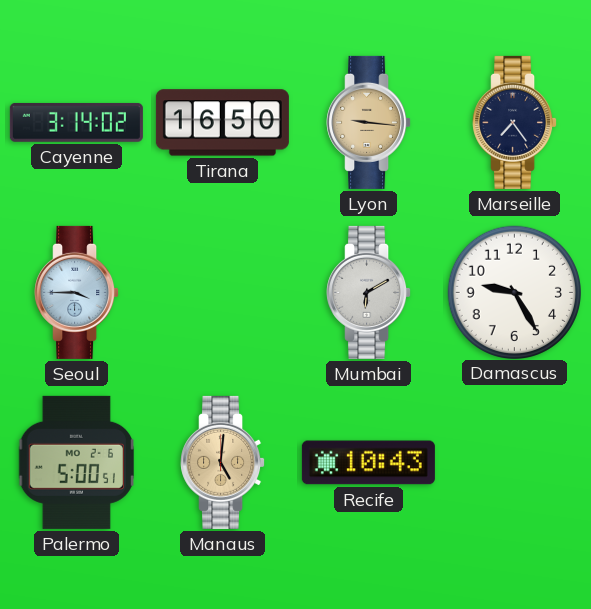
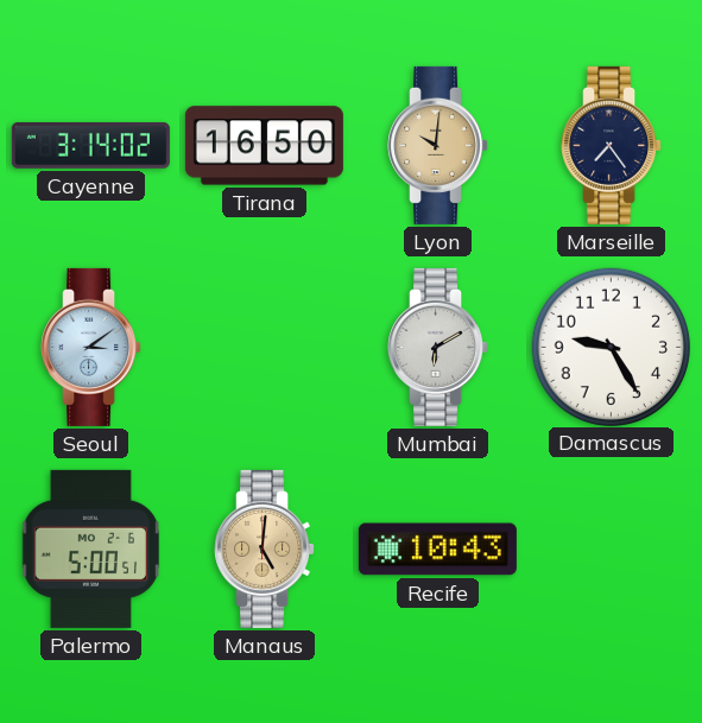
Lyon: 9:16 -> 10:01 (438, 145)
Seoul: 3:45 -> 3:09 (91, 347)
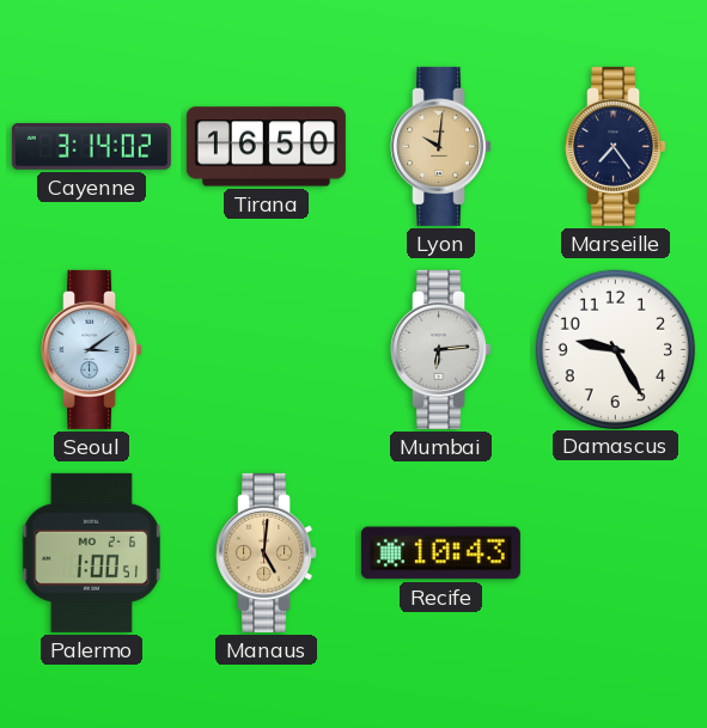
Mumbai: 6:10 -> 6:14 (441, 349)
Palermo: 5:00 -> 1:00 (91, 552)
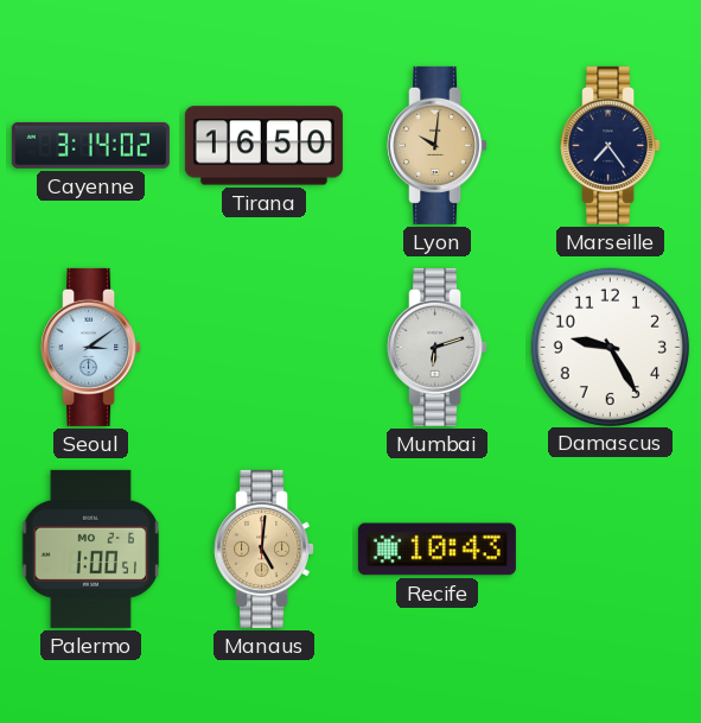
Mumbai: 6:14 -> 6:12 (438, 347)
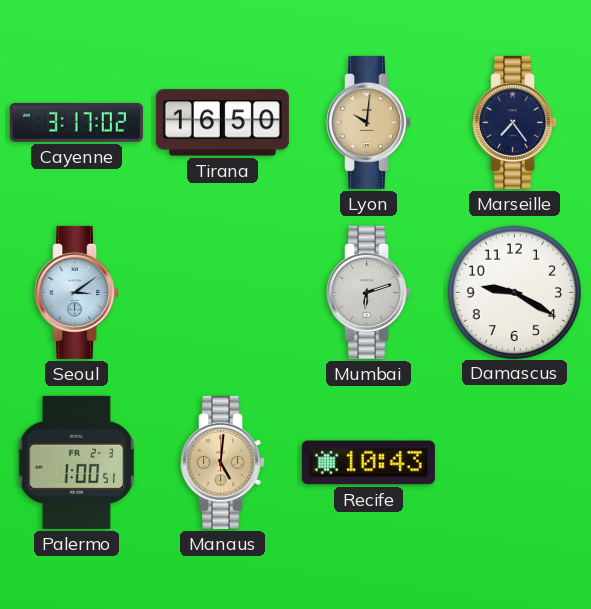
Cayenne: 3:14 -> 3:17 (76, 122)
Damascus: 9:25 -> 9:20 (514, 292)
Palermo date: MO 2-6 -> FR 2-3 (76, 462)
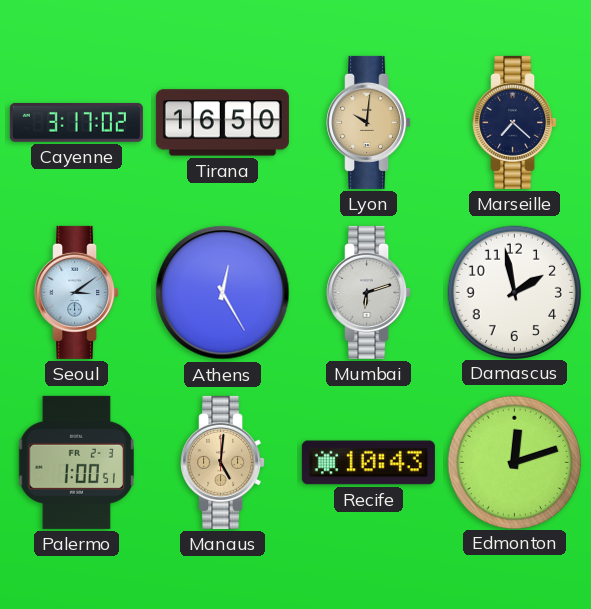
Marseille: 7:24 -> 7:22 (515, 122)
Athens: none -> 12:25 (223, 293)
Damascus: 9:20 -> 1:58 (514, 292)
Edmonton: none -> 12:12 (514, 462)
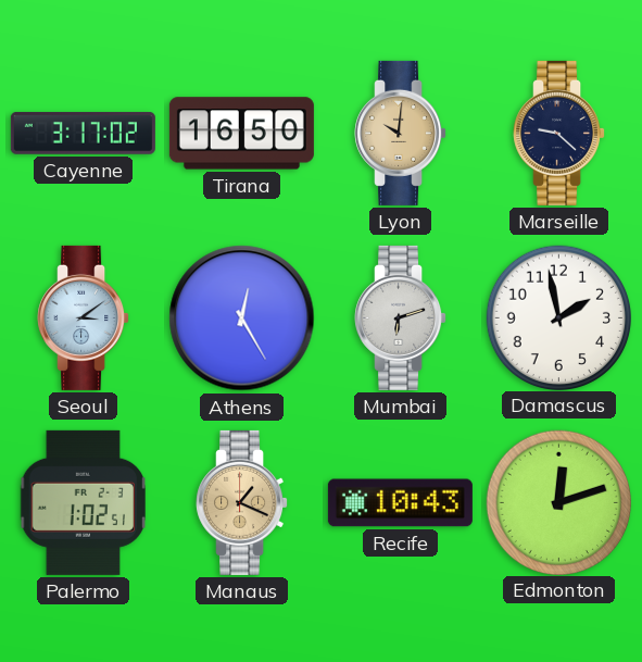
Marseille: 7:22 -> 9:22 (559, 133)
Palermo: 1:00 -> 1:02 (83, 502)
Manaus: 5:01 -> 1:19 (242, 502)
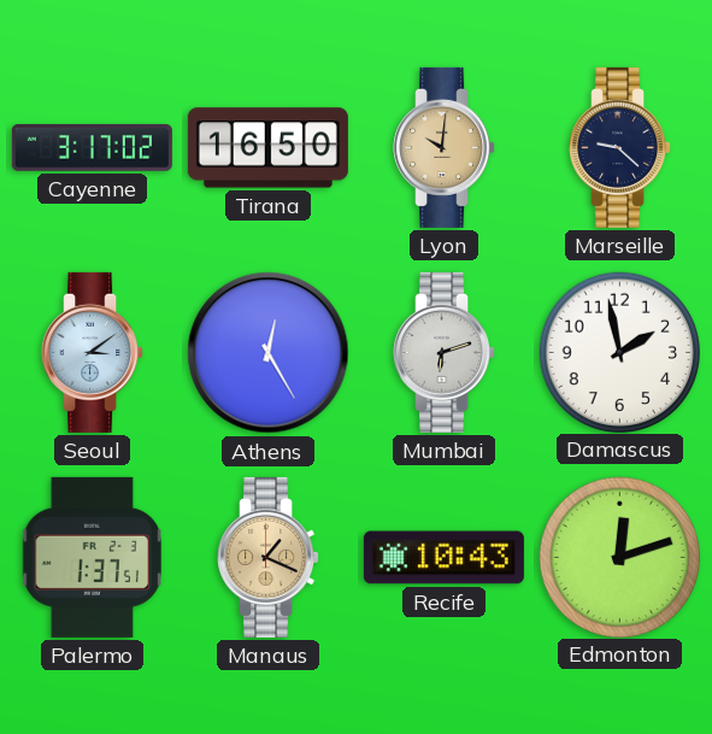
Palermo: 1:02 -> 1:37 (92, 557)
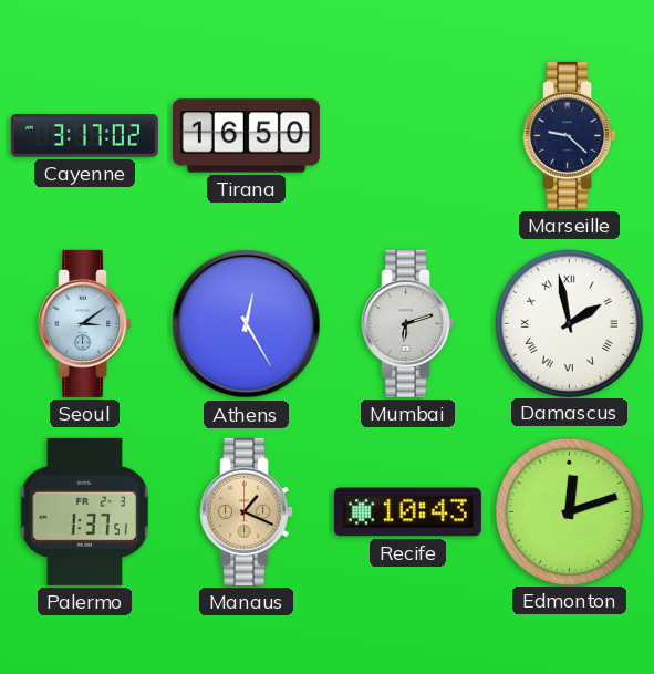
Lyon: 10:01 -> none (445, 147)
Damascus numerals: Arabic -> Roman (569, 323)
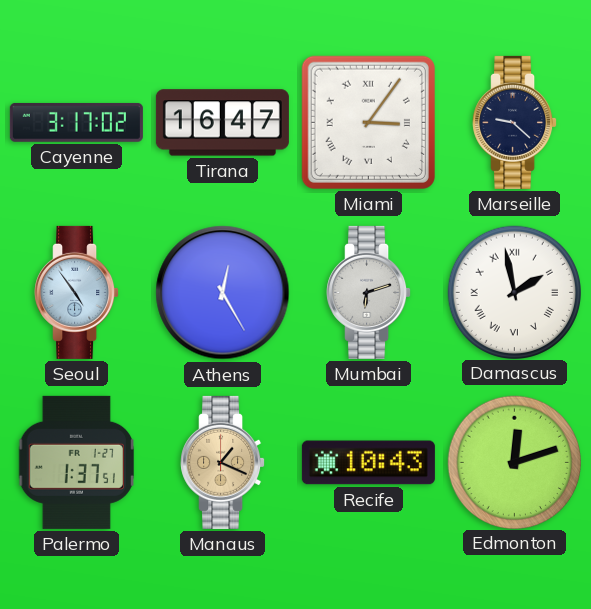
Tirana: 16:50 -> 16:47 (222, 123)
Miami: none -> 3:06 (368, 122)
Seoul: 3:09 -> 4:54 (77, 292)
Palermo date: FR 2-3 -> FR 1-27 (76, 462)
